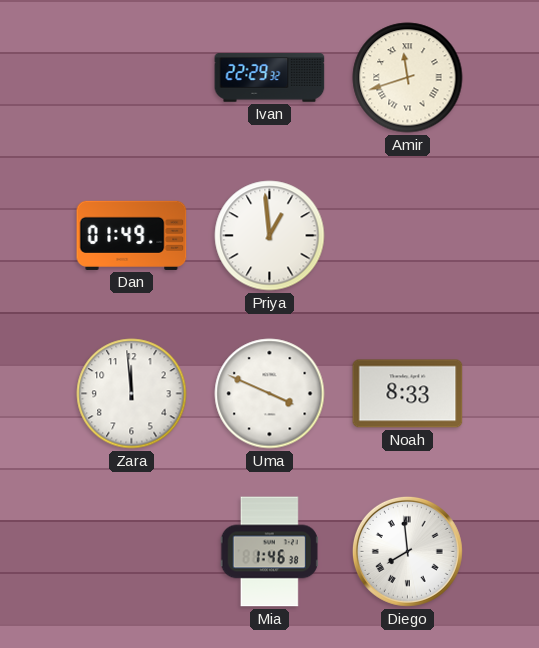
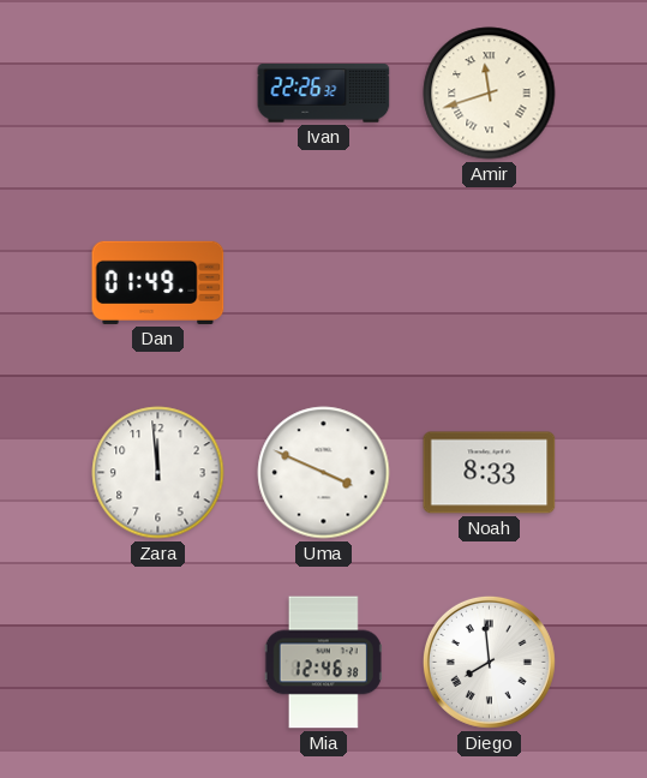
Ivan: 22:29 -> 22:26 (324, 94)
Priya: 12:59 -> none (270, 236)
Mia: 1:46 -> 12:46 (323, 663)
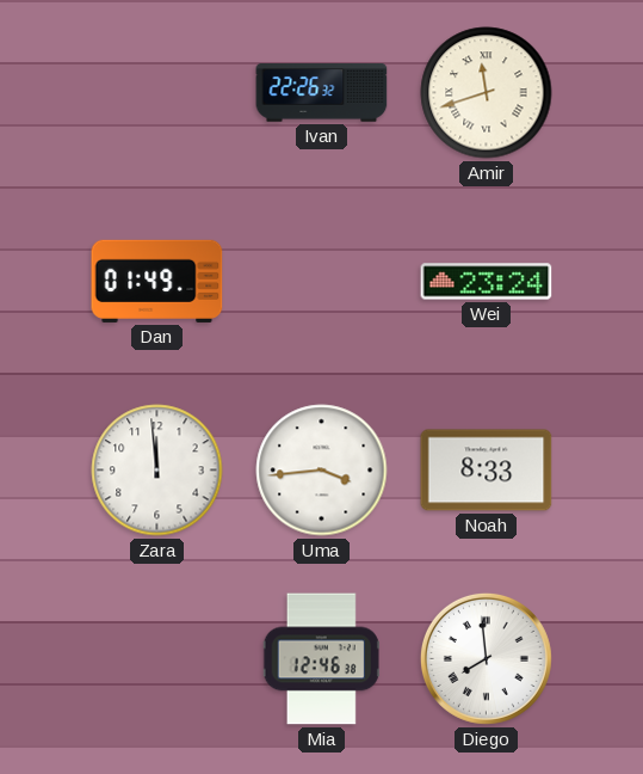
Wei: none -> 23:24 (487, 282)
Uma: 3:49 -> 3:44 (322, 471)
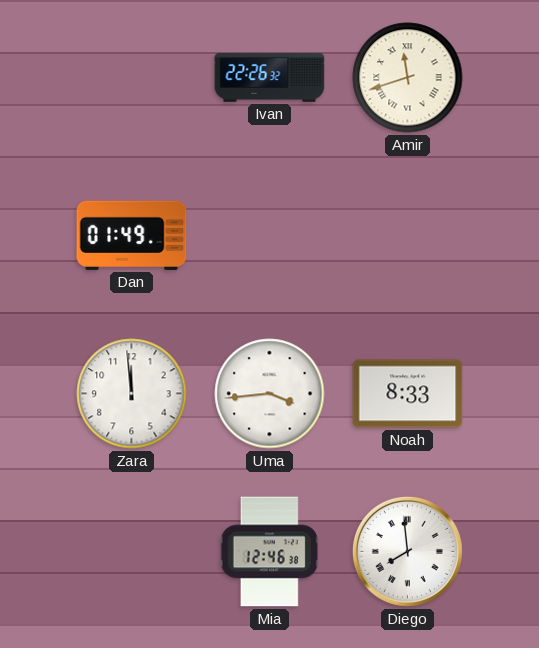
Wei: 23:24 -> none (487, 282)
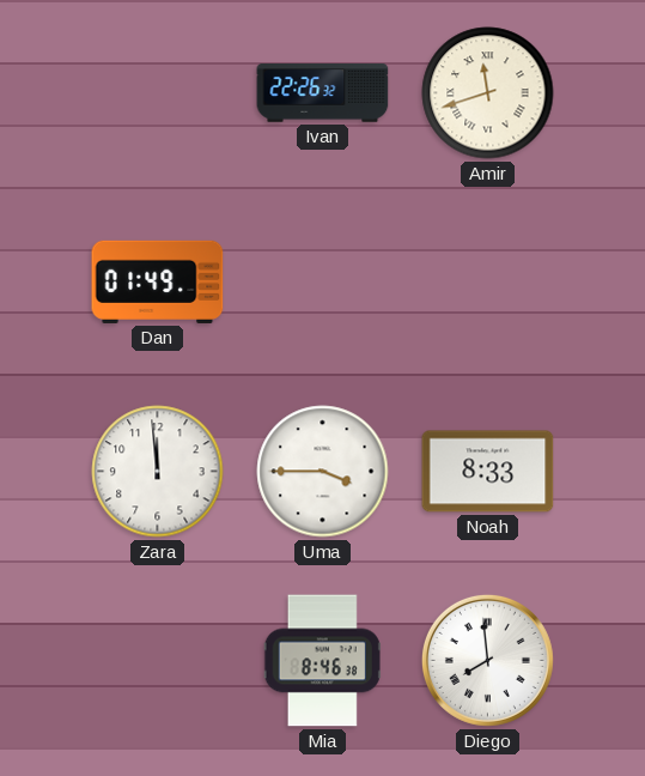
Uma: 3:44 -> 3:45 (323, 472)
Mia: 12:46 -> 8:46 (322, 661)
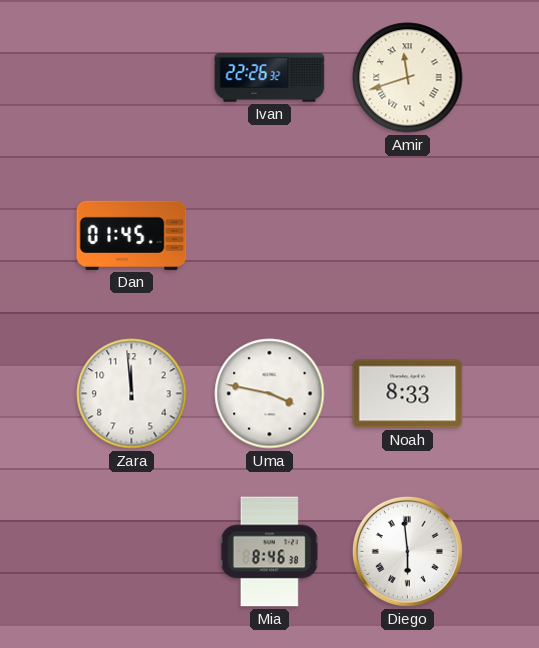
Dan: 01:49 -> 01:45 (132, 235)
Uma: 3:45 -> 3:47 (270, 394)
Diego: 7:59 -> 5:59 (407, 551)
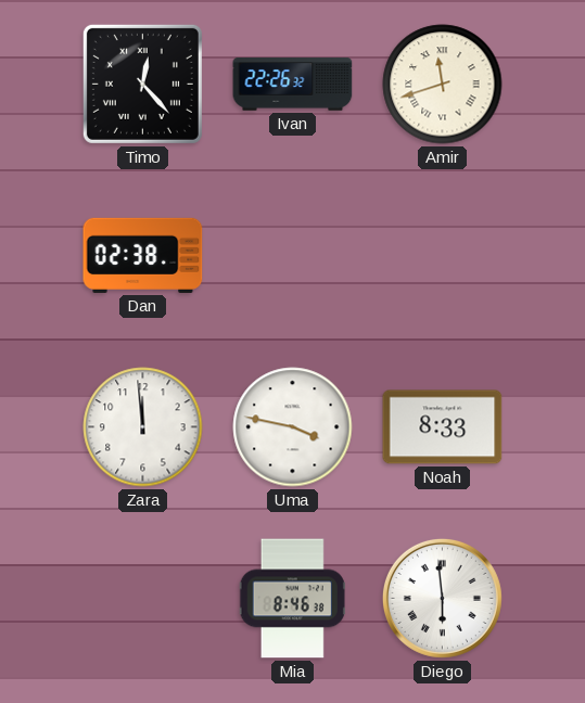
Timo: none -> 12:23 (142, 84)
Dan: 01:45 -> 02:38 (143, 255)
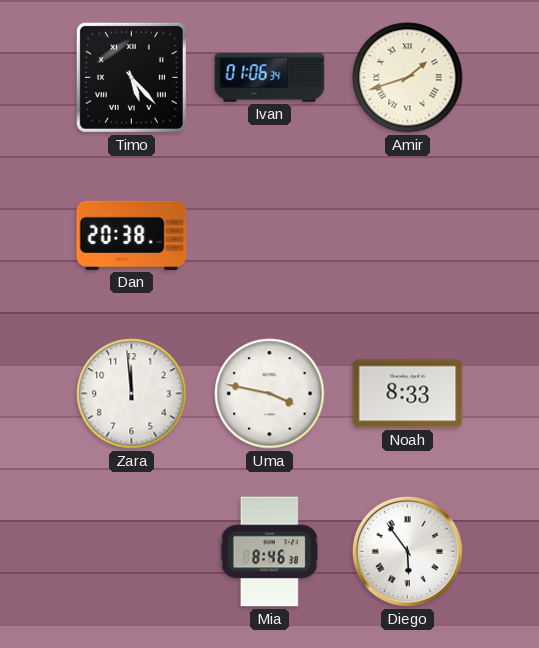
Timo: 12:23 -> 5:23 (131, 77)
Ivan: 22:26 -> 01:06 (270, 78)
Amir: 11:42 -> 1:42 (408, 78)
Dan: 02:38 -> 20:38 (132, 235)
Diego: 5:59 -> 5:54 (407, 551)
